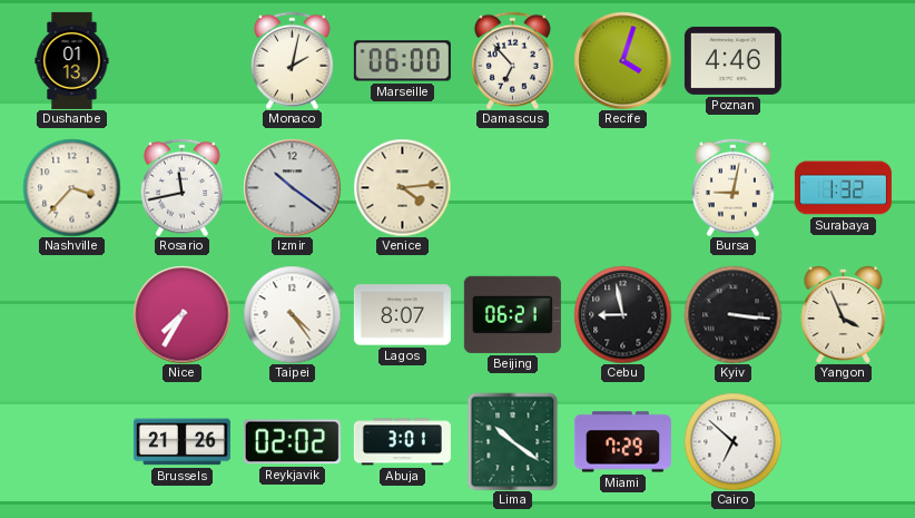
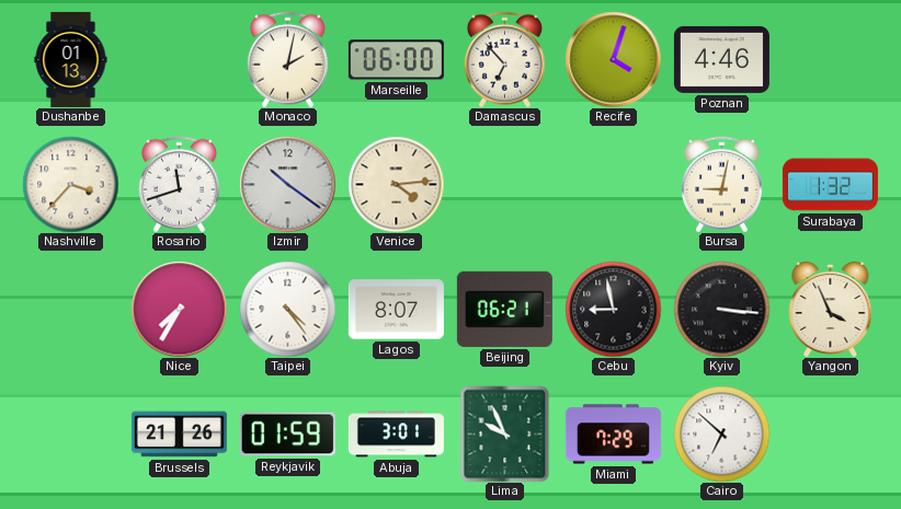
Rosario: 11:43 -> 11:42 (179, 184)
Reykjavik: 02:02 -> 01:59 (287, 435)
Lima: 10:21 -> 9:56 (505, 433)
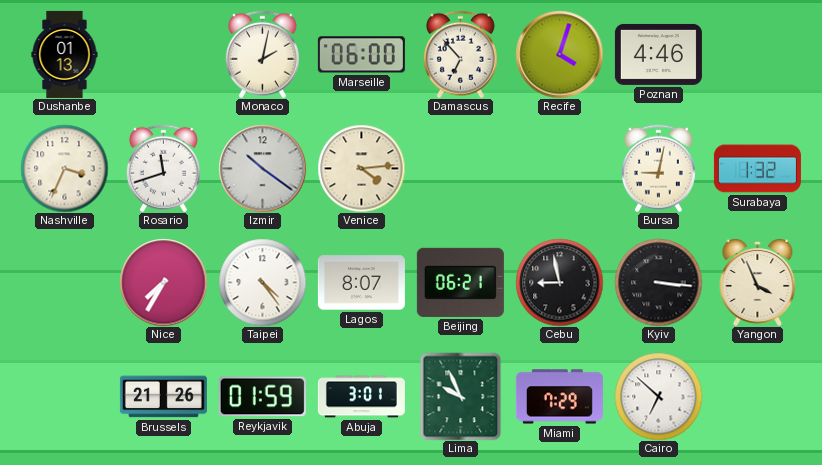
Nashville: 3:37 -> 3:34 (64, 168)
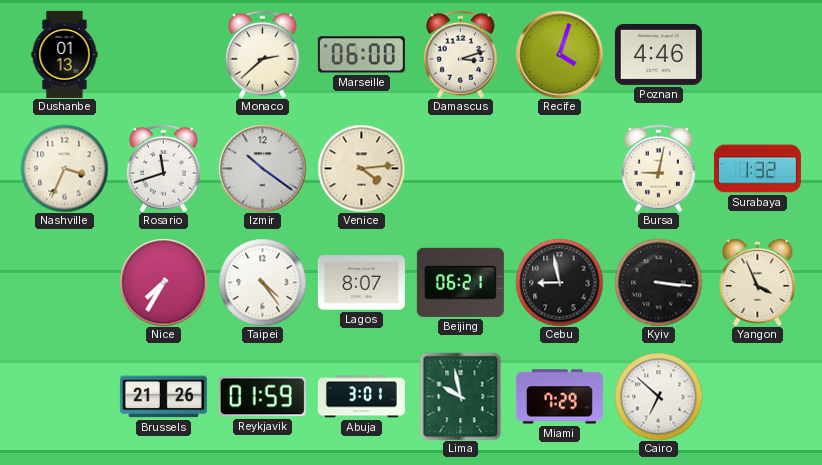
Monaco: 2:02 -> 2:38 (262, 54)
Damascus: 6:53 -> 3:12 (460, 54)
Lima: 9:56 -> 9:58 (461, 396)
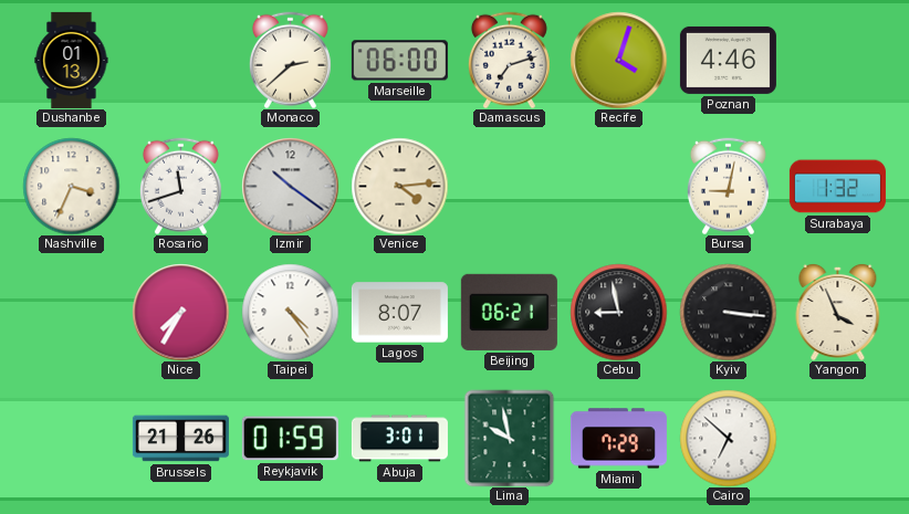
Damascus: 3:12 -> 7:12 (509, 60)
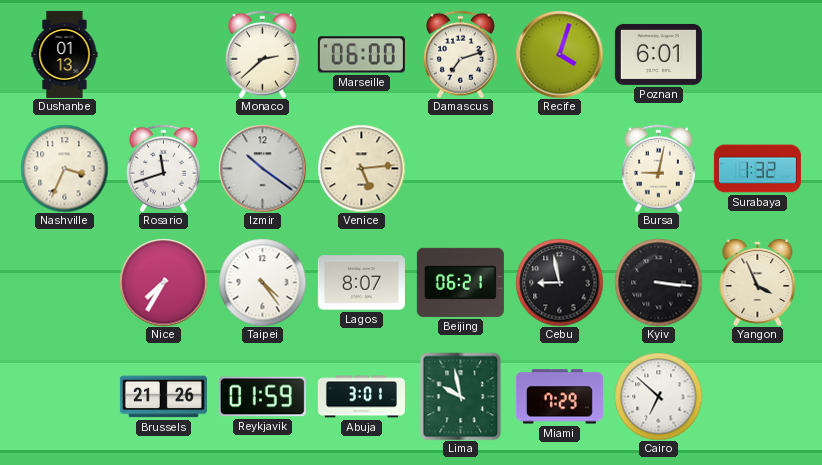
Poznan: 4:46 -> 6:01 (658, 54)
Venice: 4:14 -> 5:14 (361, 168)
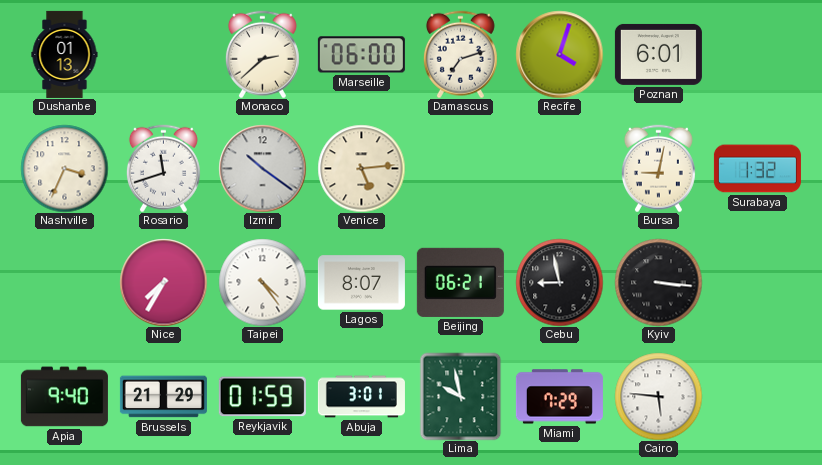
Yangon: 3:56 -> none (758, 282)
Apia: none -> 9:40 (64, 397)
Brussels: 21:26 -> 21:29 (163, 397)
Cairo: 6:52 -> 5:46 (658, 396)
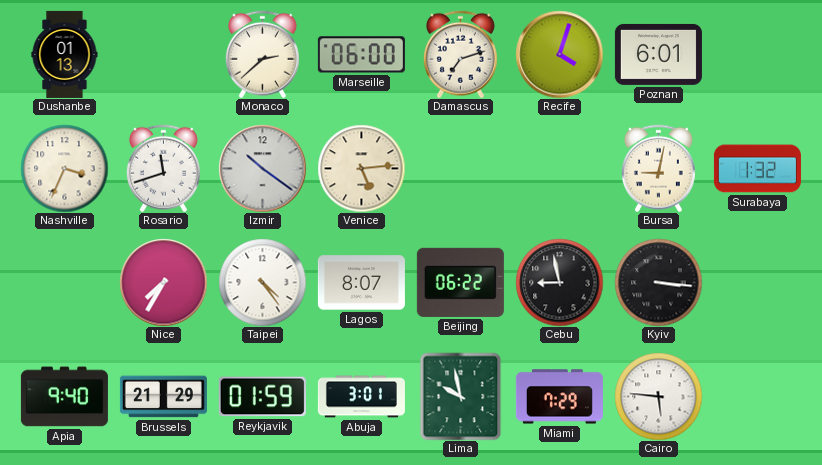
Beijing: 06:21 -> 06:22 (460, 282)
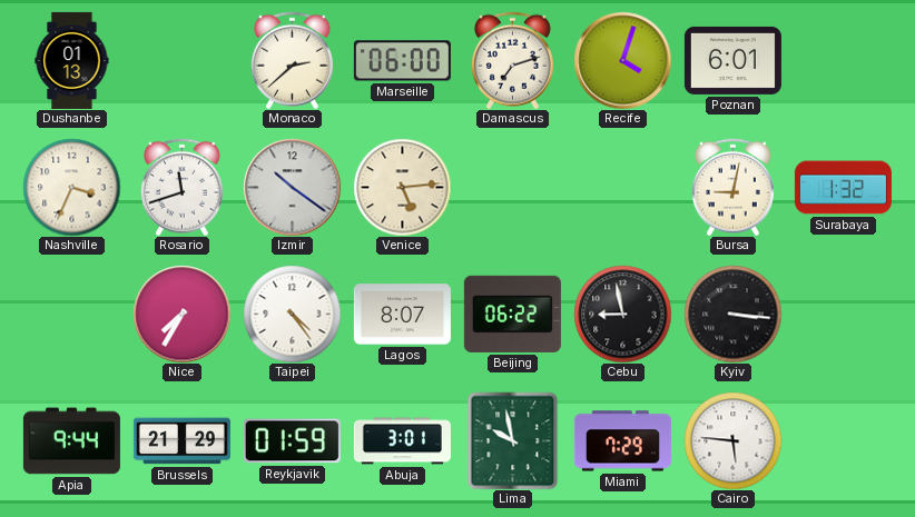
Apia: 9:40 -> 9:44 (71, 441)
